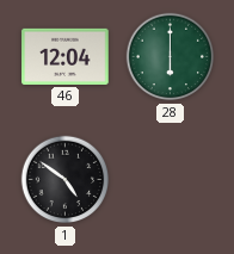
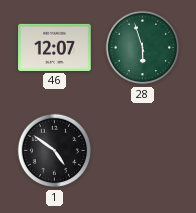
46: 12:04 -> 12:07 (55, 47)
28: 6:00 -> 5:57 (143, 48)
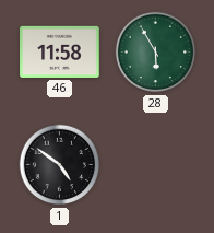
46: 12:07 -> 11:58 (60, 51)
28: 5:57 -> 5:55 (156, 53)
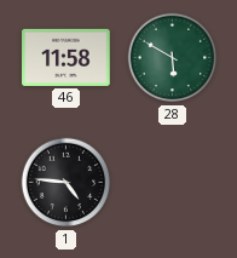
28: 5:55 -> 5:50 (173, 58)
1: 4:51 -> 4:46 (67, 183)
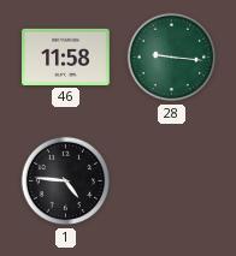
28: 5:50 -> 9:16 (172, 58)
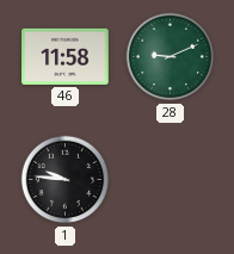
28: 9:16 -> 9:11 (171, 57)
1: 4:46 -> 9:46 (66, 180)
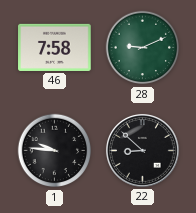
46: 11:58 -> 7:58 (55, 47)
22: none -> 8:52 (142, 150)
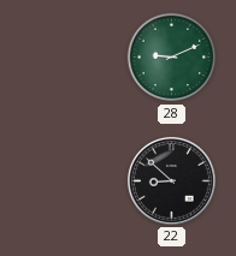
46: 7:58 -> none (55, 47)
1: 9:46 -> none (55, 151)
